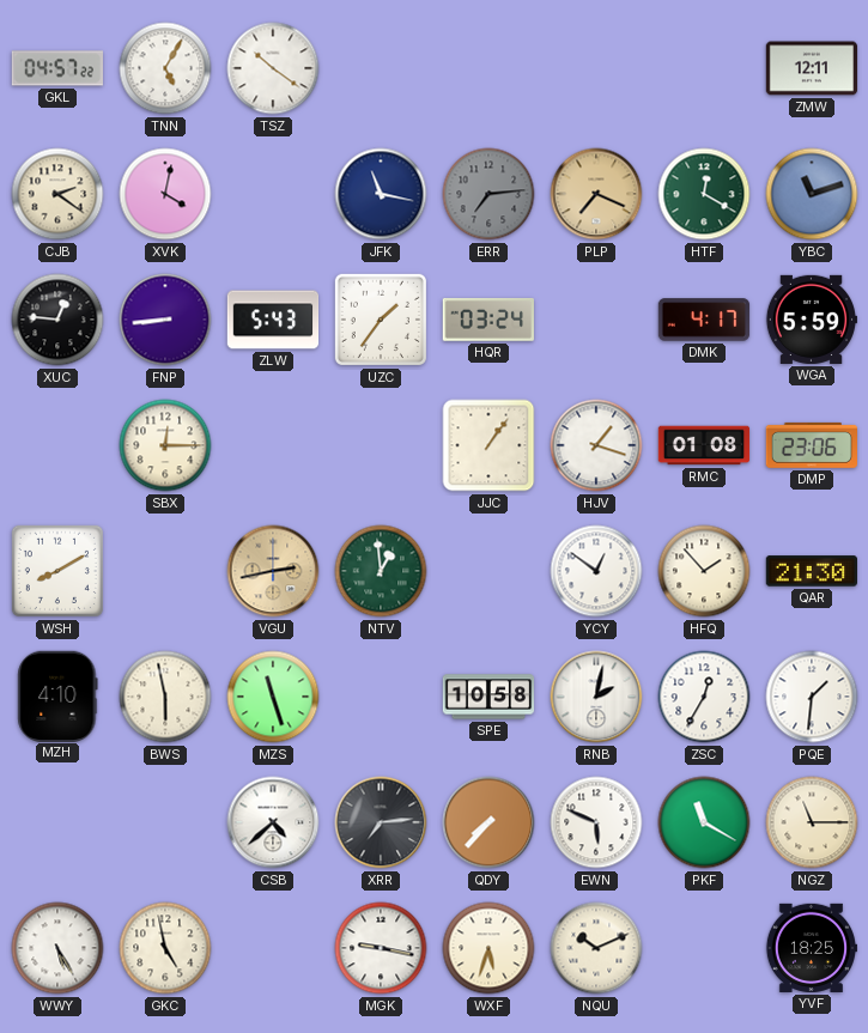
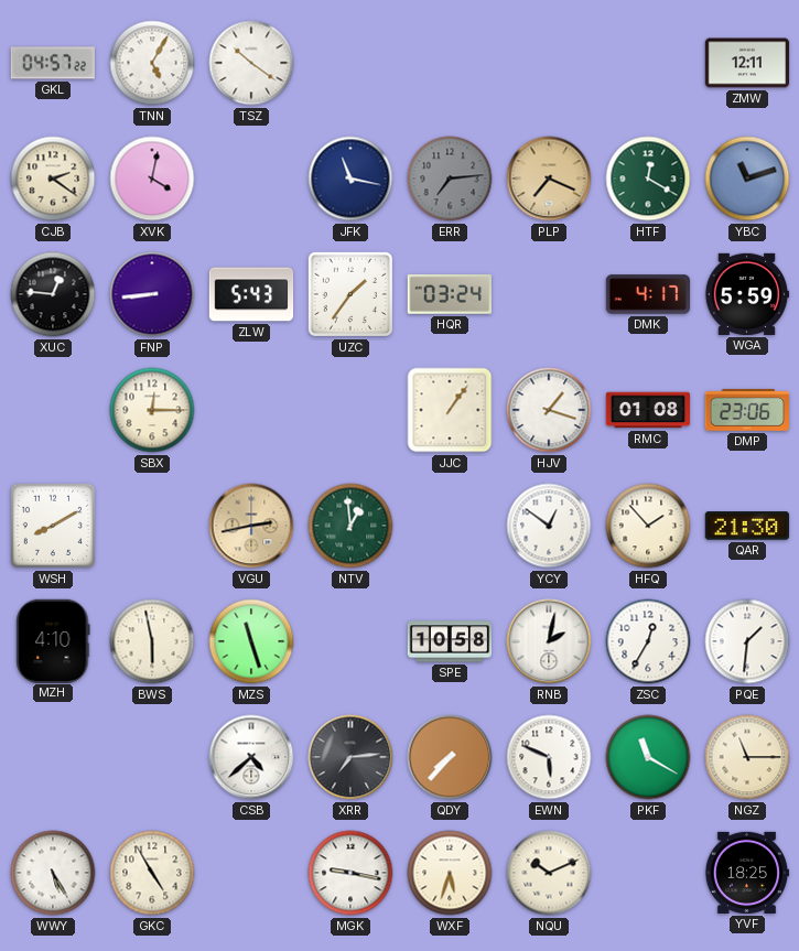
GKC: 4:58 -> 4:55 (152, 873)
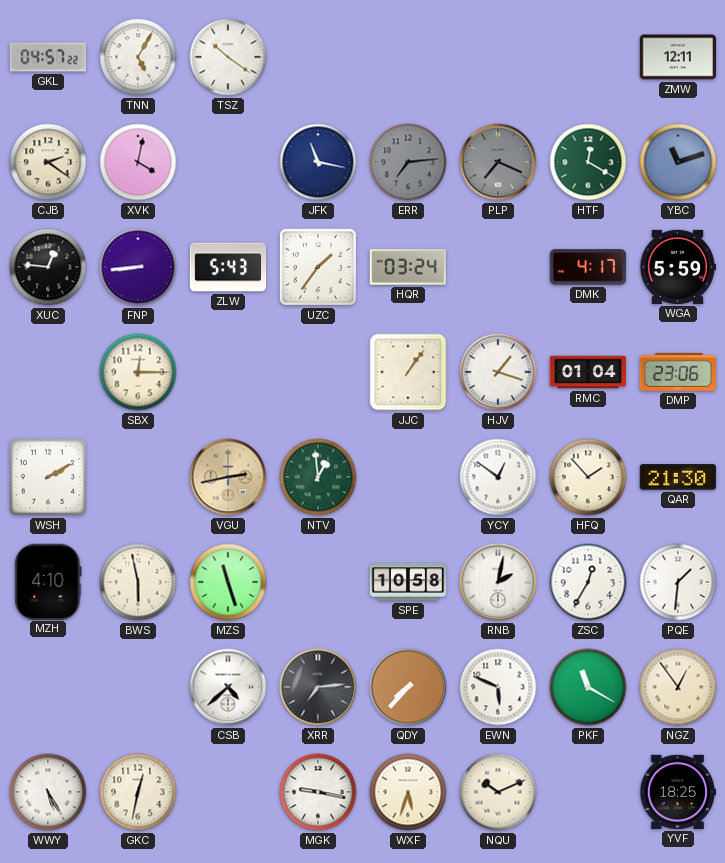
PLP dial: champagne -> grey (498, 162)
RMC: 01:08 -> 01:04 (588, 372)
WSH: 8:10 -> 2:10 (48, 477)
NGZ: 11:15 -> 12:54 (678, 687)
GKC: 4:55 -> 12:32 (138, 792)
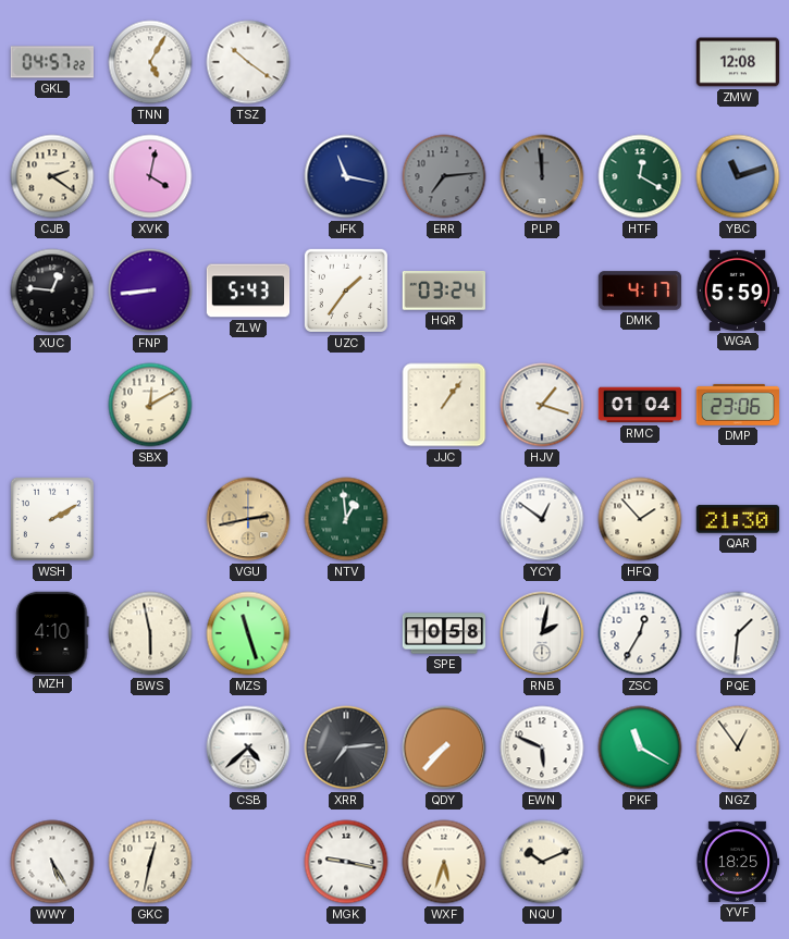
ZMW: 12:11 -> 12:08 (738, 62)
PLP: 7:19 -> 11:59 (542, 176)
SBX: 12:15 -> 12:10 (150, 405)
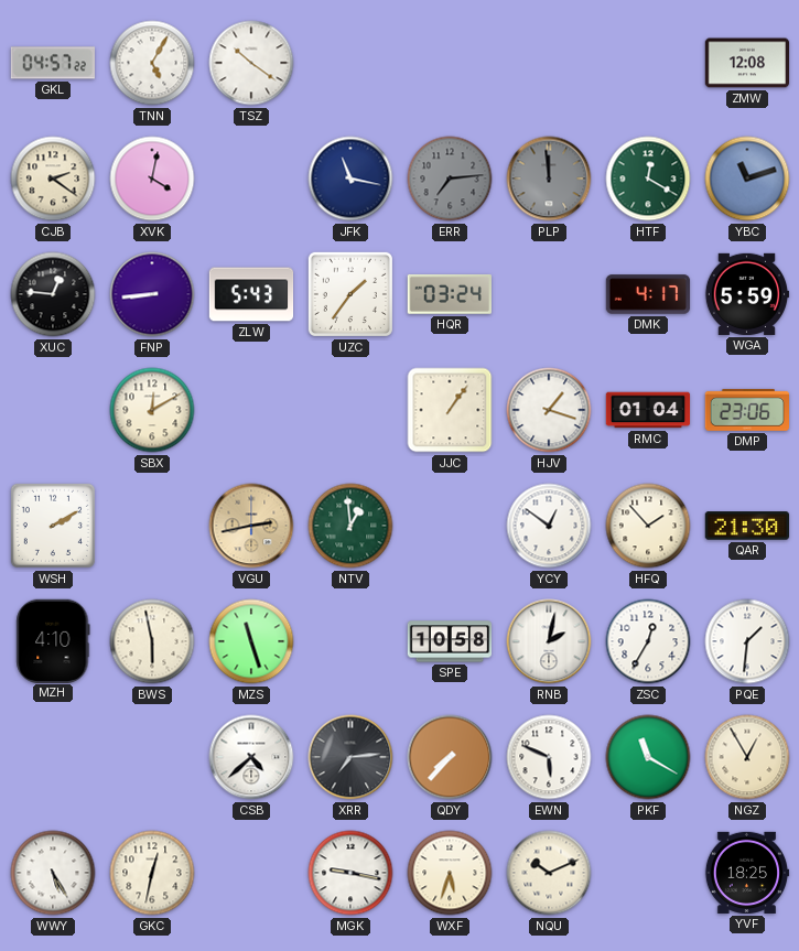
NGZ: 12:54 -> 12:55 (747, 757)
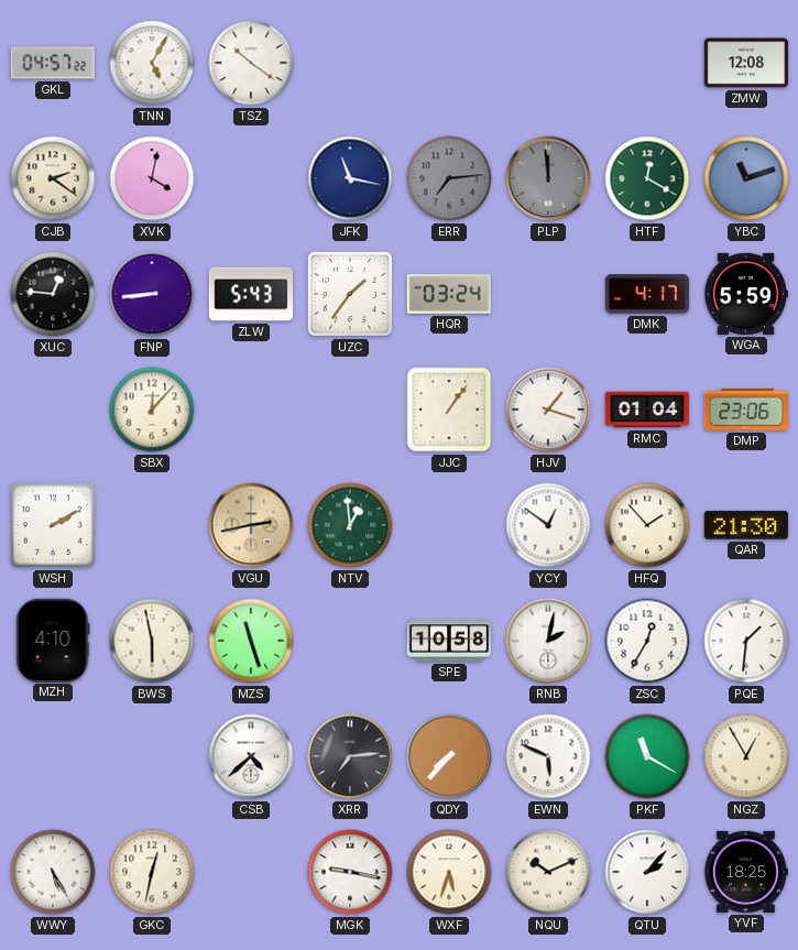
SBX: 12:10 -> 12:07 (152, 410)
QTU: none -> 2:07 (647, 872)
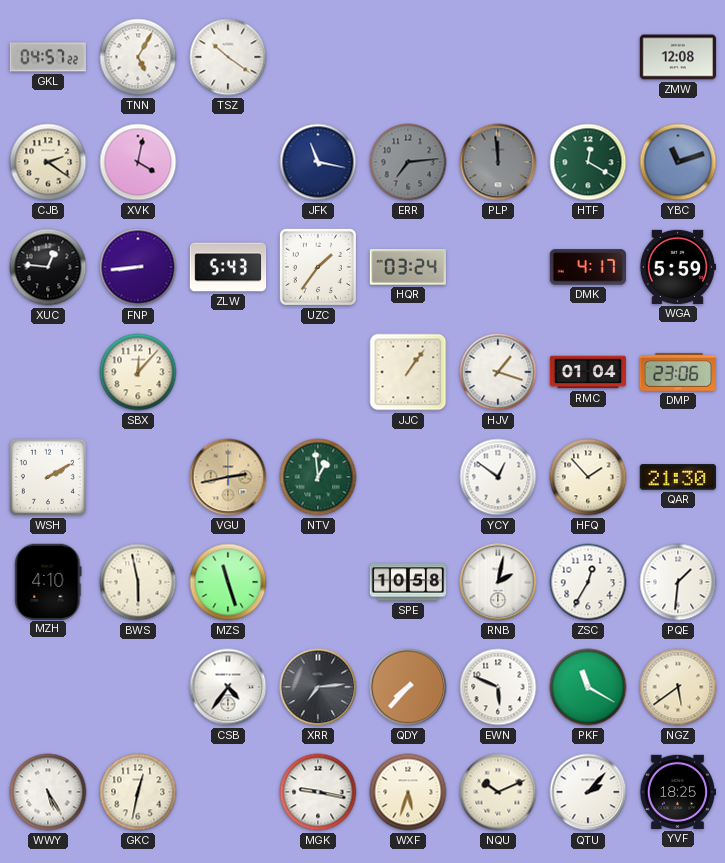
CSB: 4:38 -> 4:36 (228, 687)
NGZ: 12:55 -> 5:39 (678, 687)
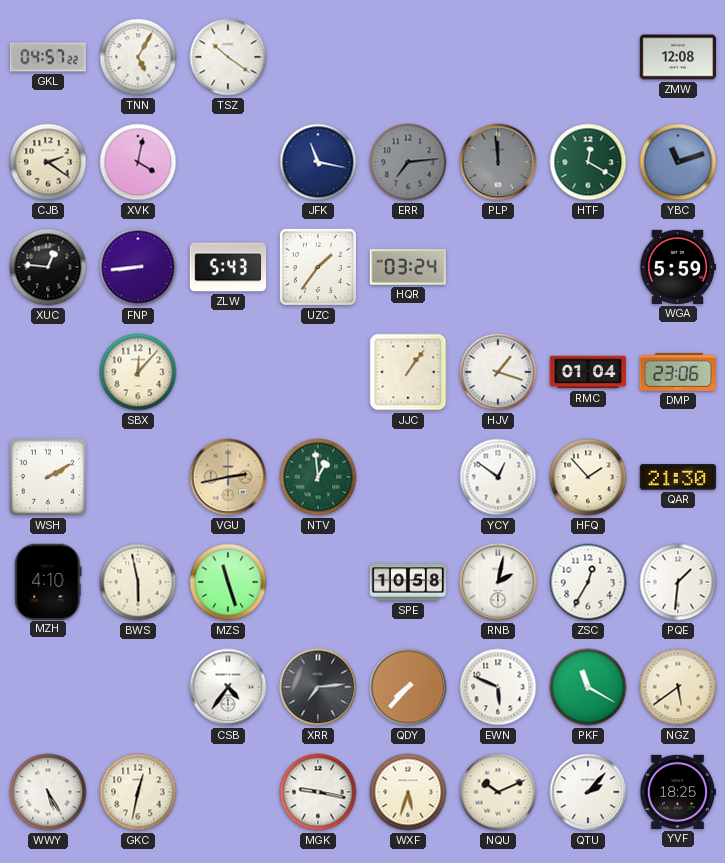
DMK: 4:17 -> none (588, 267)
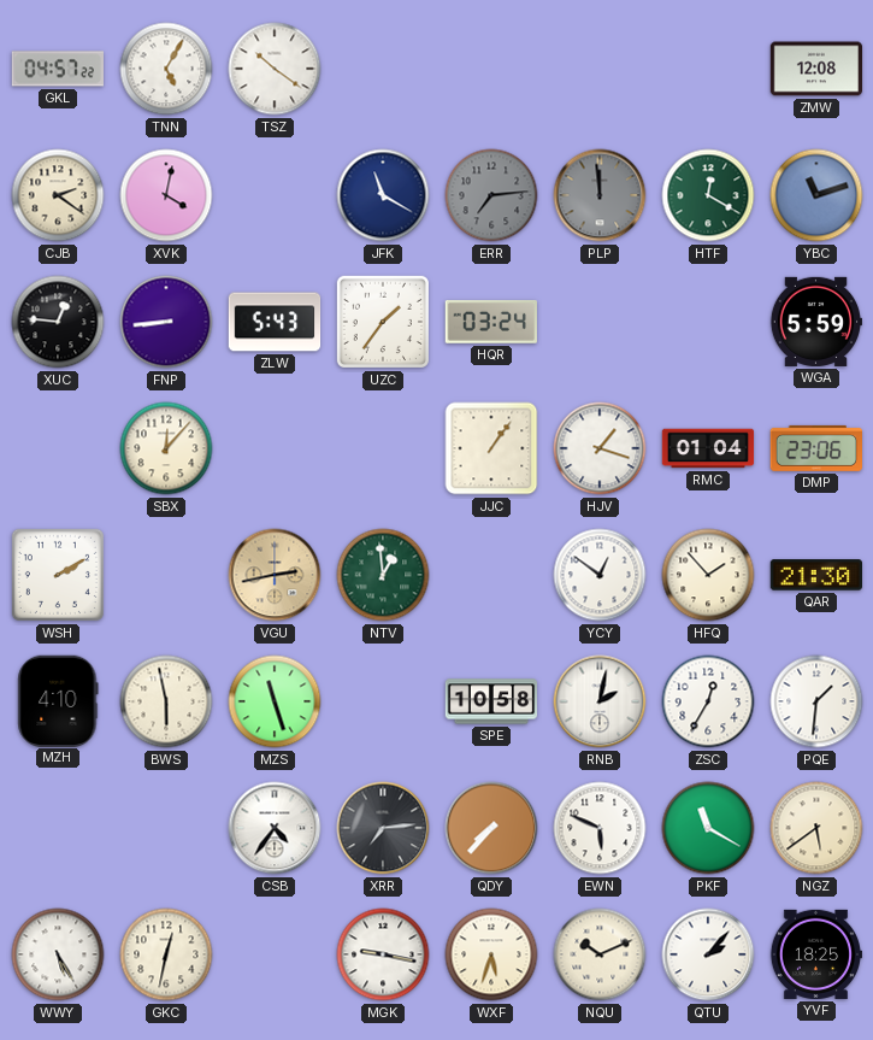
JFK: 11:17 -> 11:20 (383, 195)
